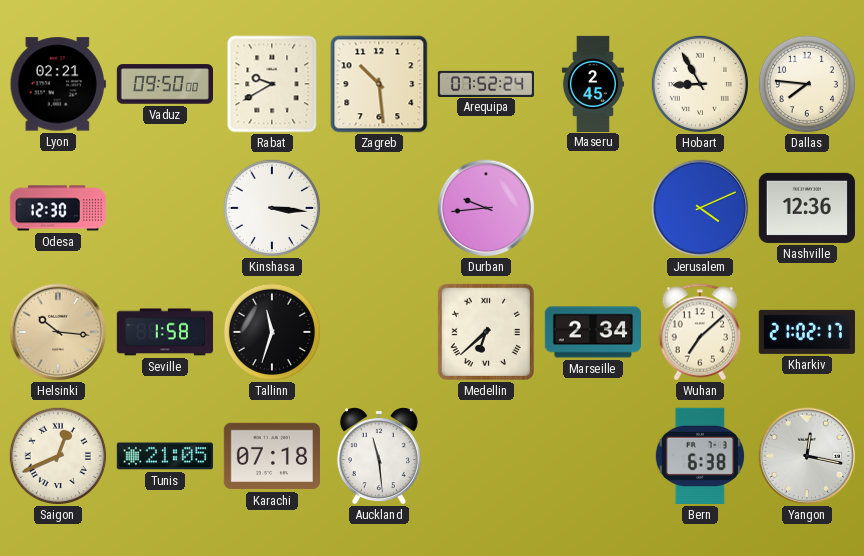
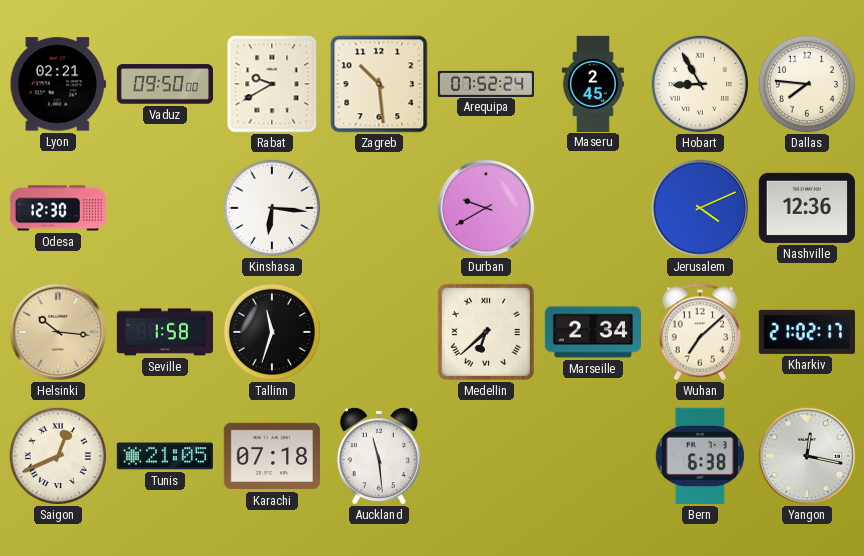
Kinshasa: 3:16 -> 6:16 (272, 208)
Durban: 9:44 -> 9:40 (486, 208)
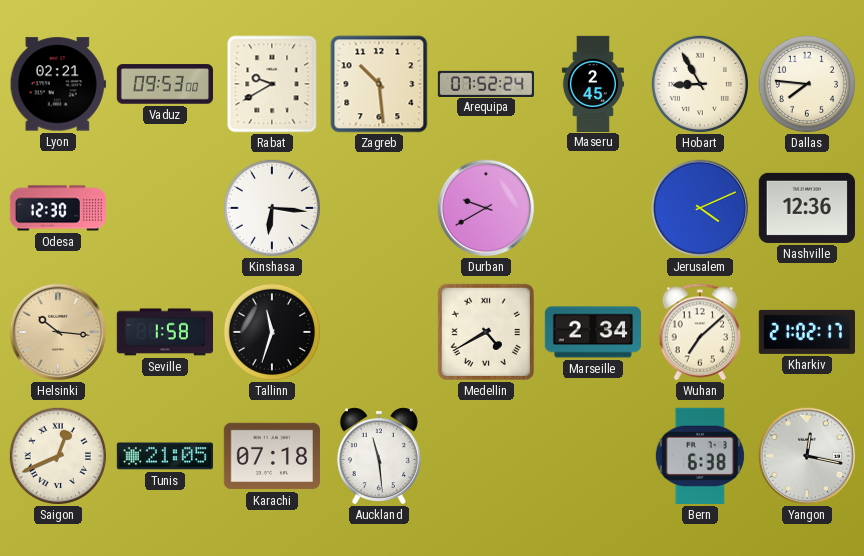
Vaduz: 09:50 -> 09:53 (164, 84)
Medellin: 6:38 -> 4:40 (486, 332)
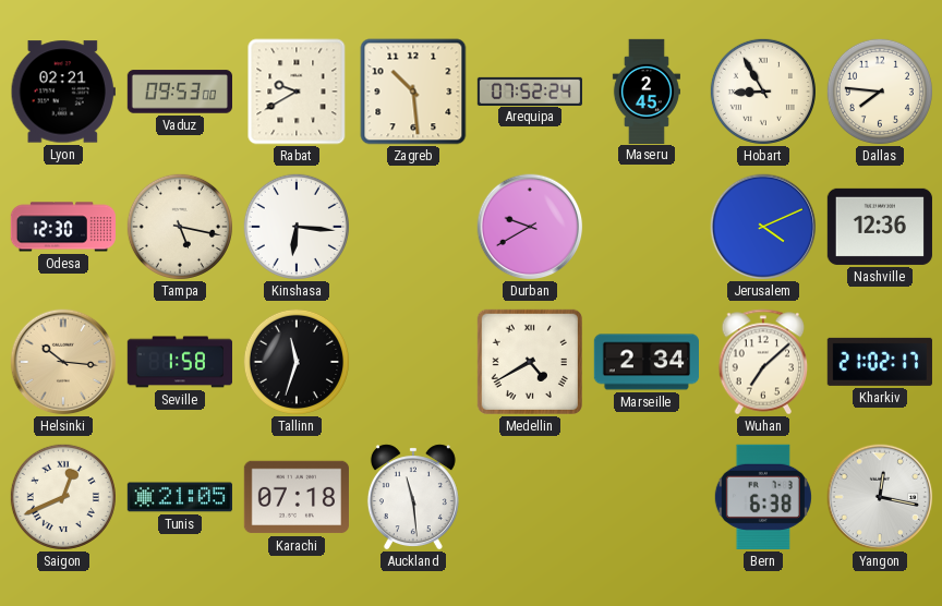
Tampa: none -> 5:17 (180, 227)
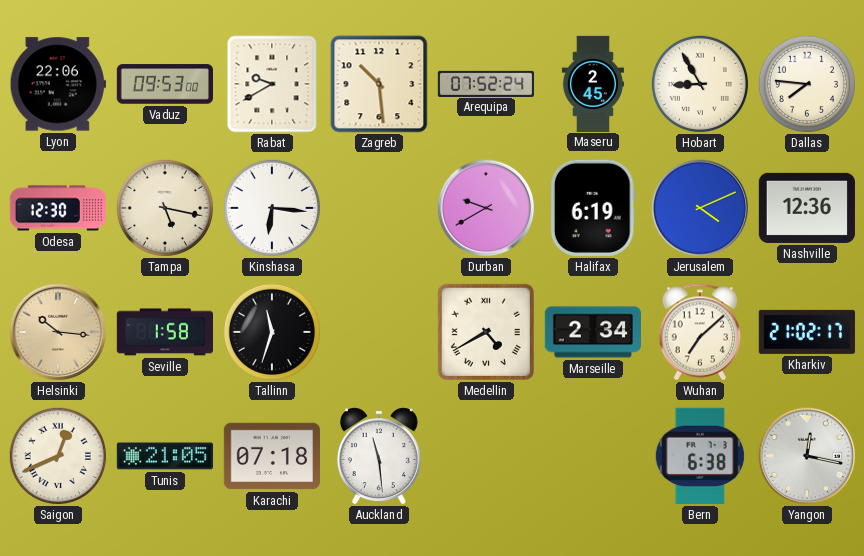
Lyon: 02:21 -> 22:06 (58, 84)
Halifax: none -> 6:19 (593, 208)
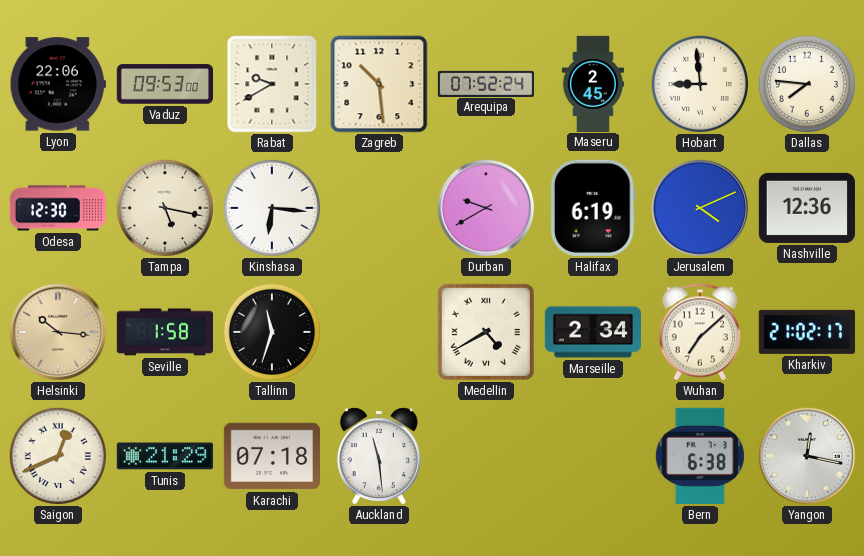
Hobart: 8:55 -> 8:59 (700, 84)
Tunis: 21:05 -> 21:29 (165, 456)
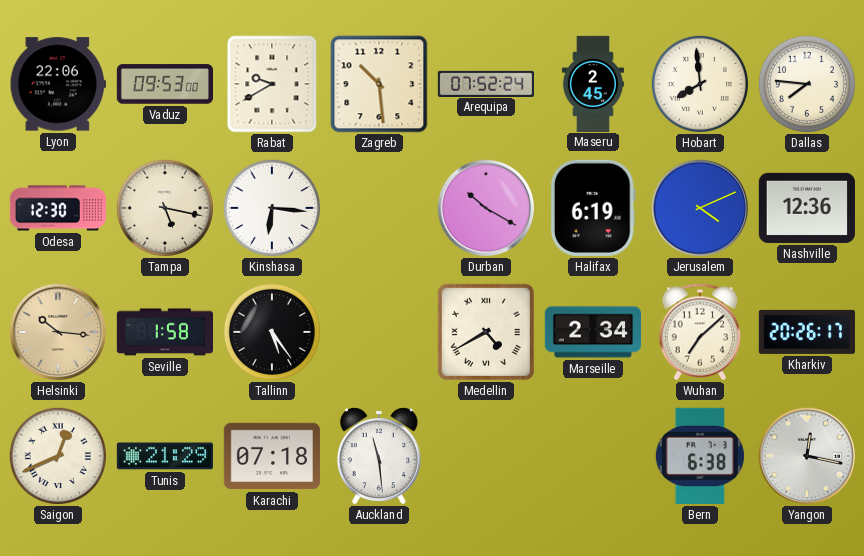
Hobart: 8:59 -> 7:59 (700, 84)
Durban: 9:40 -> 10:20 (486, 208)
Tallinn: 11:33 -> 5:24 (272, 332)
Kharkiv: 21:02 -> 20:26 (807, 332)
